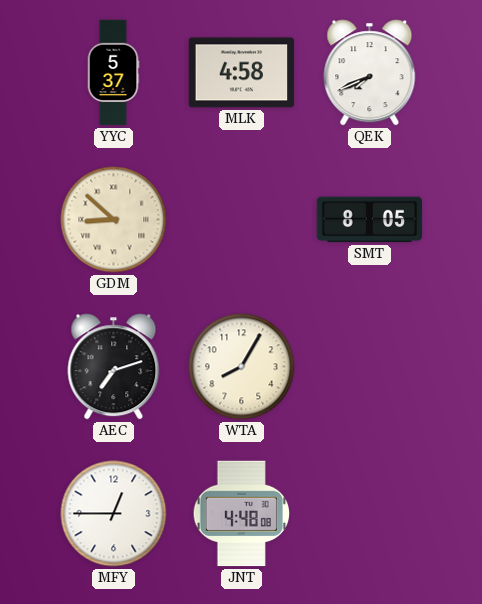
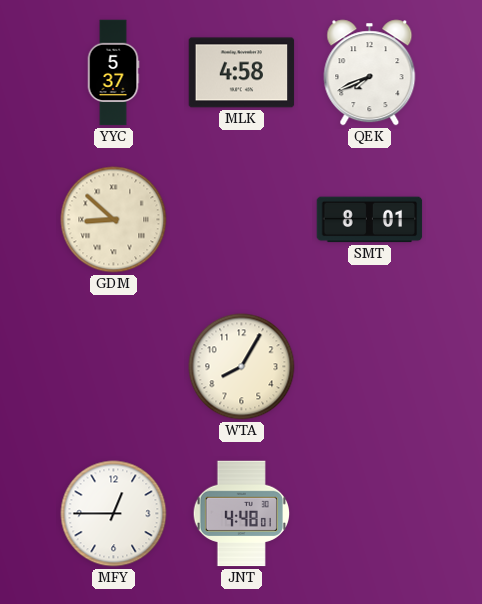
SMT: 8:05 -> 8:01 (370, 220)
AEC: 7:12 -> none (114, 367)
JNT: 4:48:08 -> 4:48:01 (241, 514)
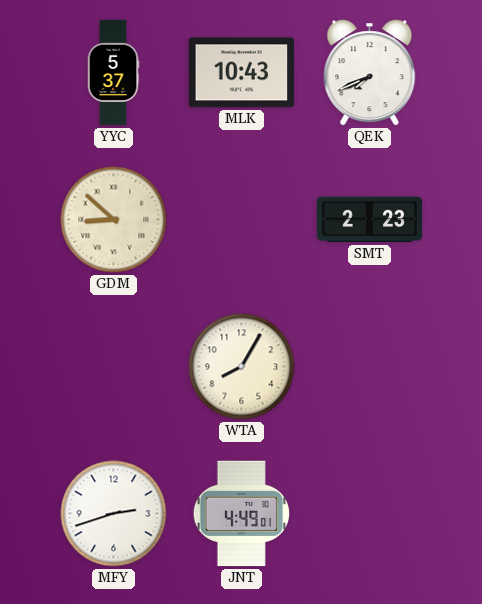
MLK: 4:58 -> 10:43 (242, 73)
SMT: 8:01 -> 2:23 (370, 220)
MFY: 12:45 -> 2:42 (114, 514)
JNT: 4:48 -> 4:49 (241, 514)
